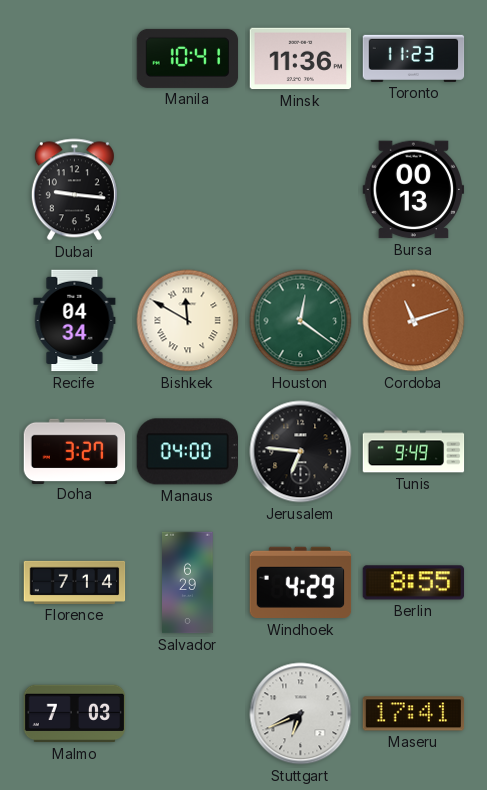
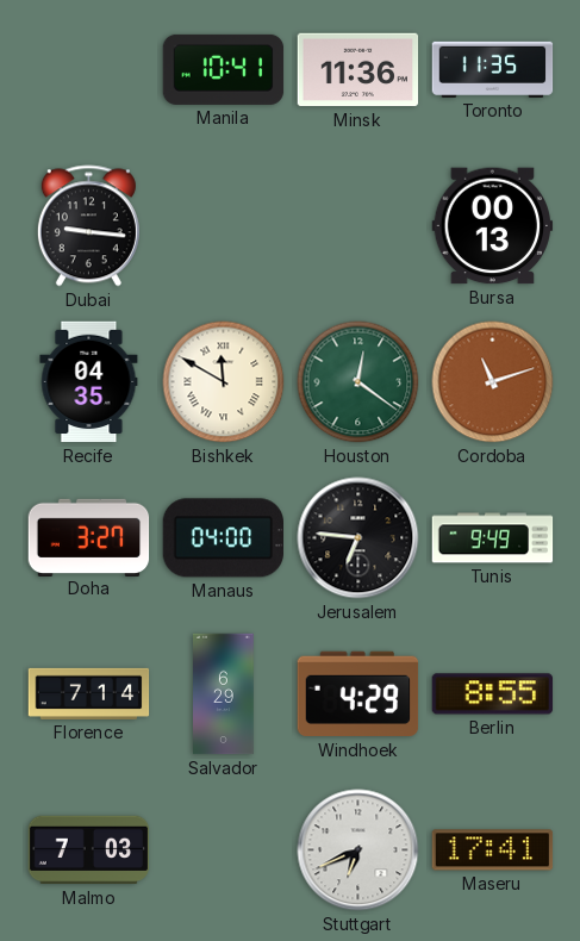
Toronto: 11:23 -> 11:35 (493, 69)
Recife: 04:34 -> 04:35 (89, 382)
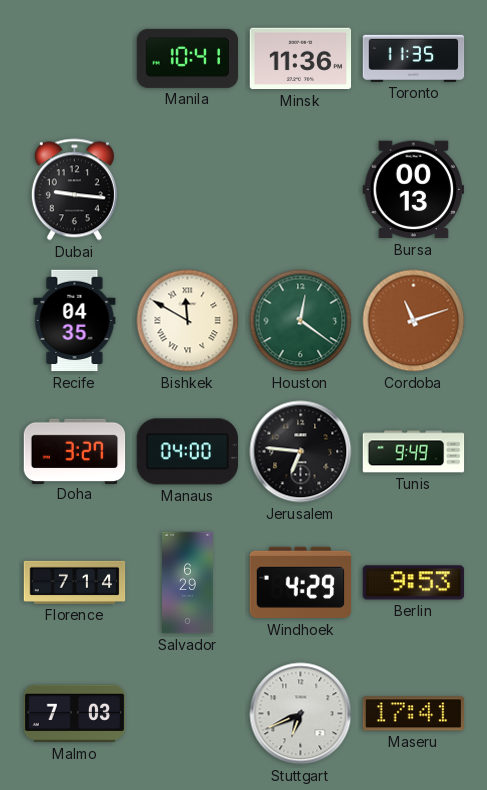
Berlin: 8:55 -> 9:53 (414, 583)
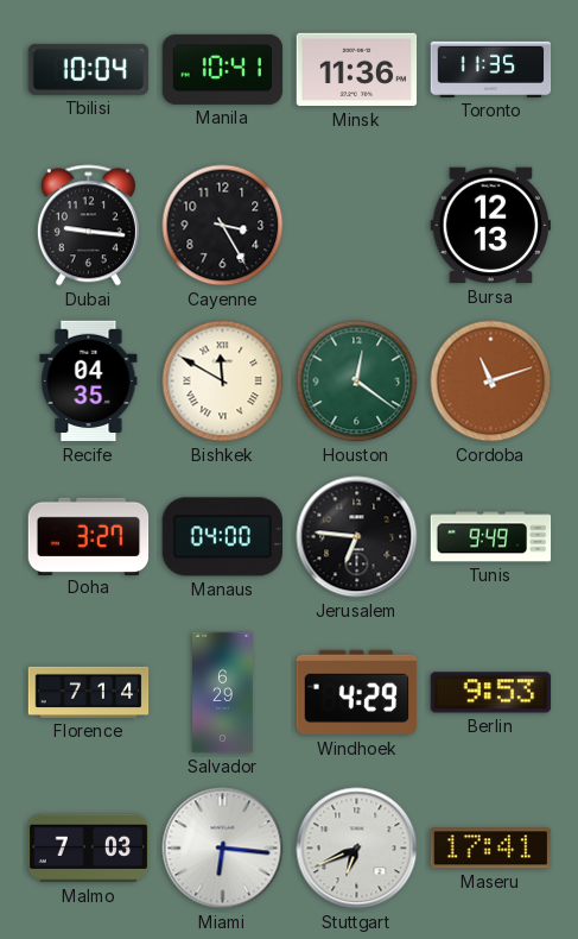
Tbilisi: none -> 10:04 (89, 69)
Cayenne: none -> 3:25 (223, 226)
Bursa: 00:13 -> 12:13 (491, 226)
Miami: none -> 6:16 (223, 849)
